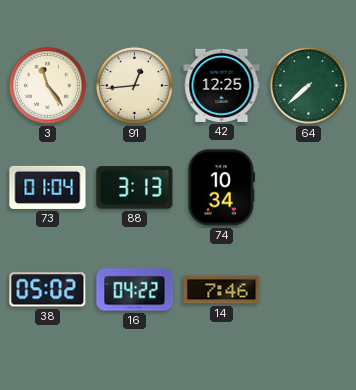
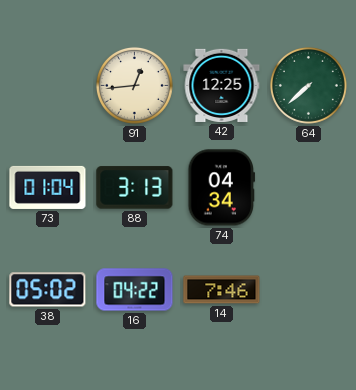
3: 11:24 -> none (47, 85)
74: 10:34 -> 04:34 (222, 188)
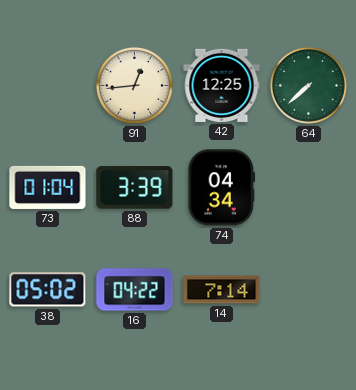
88: 3:13 -> 3:39 (135, 188)
14: 7:46 -> 7:14 (222, 290)
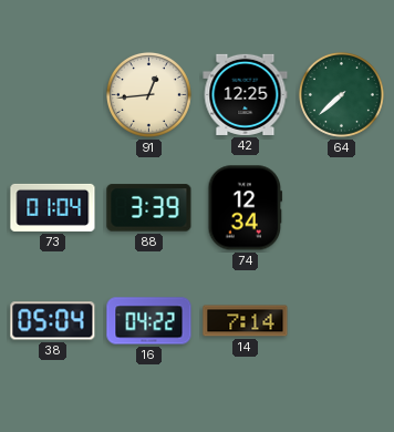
74: 04:34 -> 12:34 (246, 208)
38: 05:02 -> 05:04 (53, 321)
